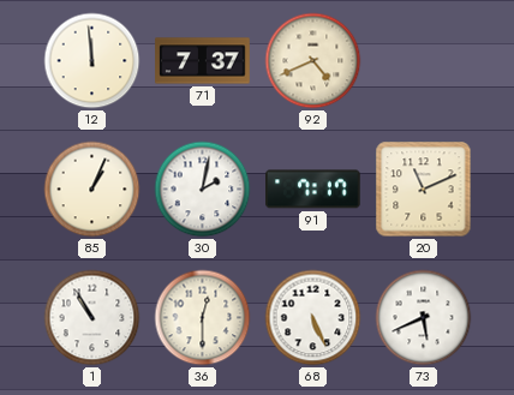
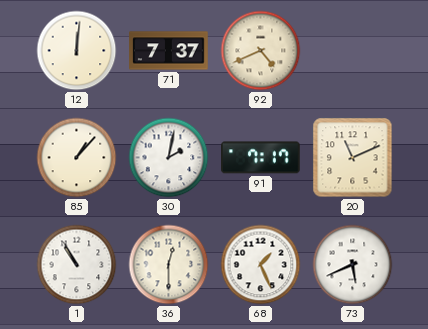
12: 11:59 -> 12:01 (77, 51)
85: 1:04 -> 1:07 (77, 158)
68: 5:26 -> 1:26 (261, 265)
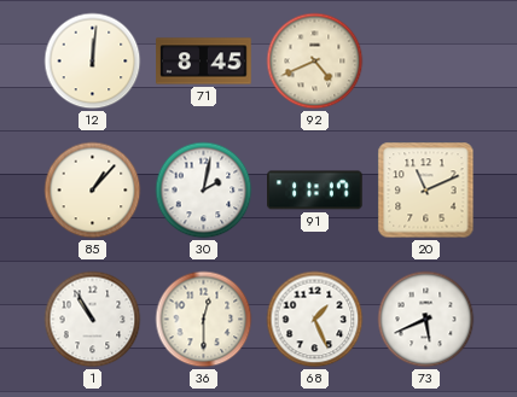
71: 7:37 -> 8:45 (204, 62)
91: 7:17 -> 11:17 (315, 191)
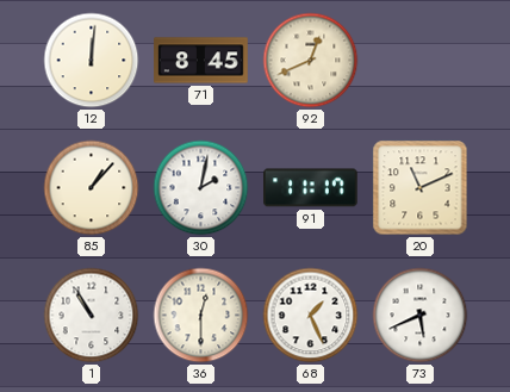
92: 4:41 -> 12:41 (311, 61)
